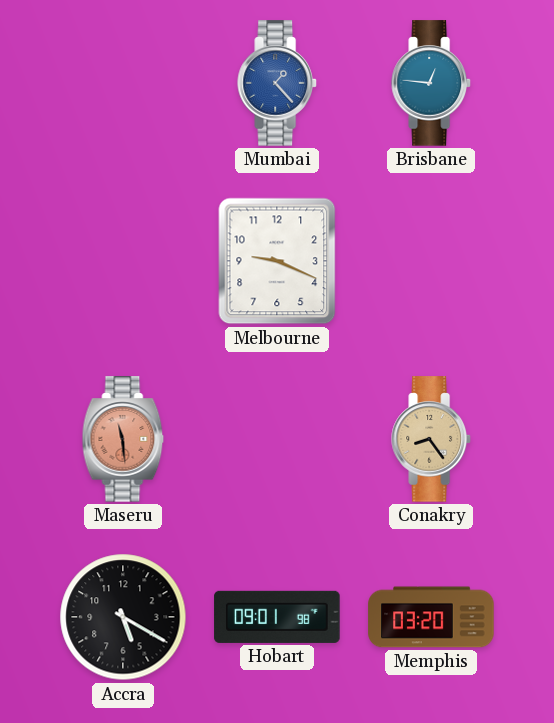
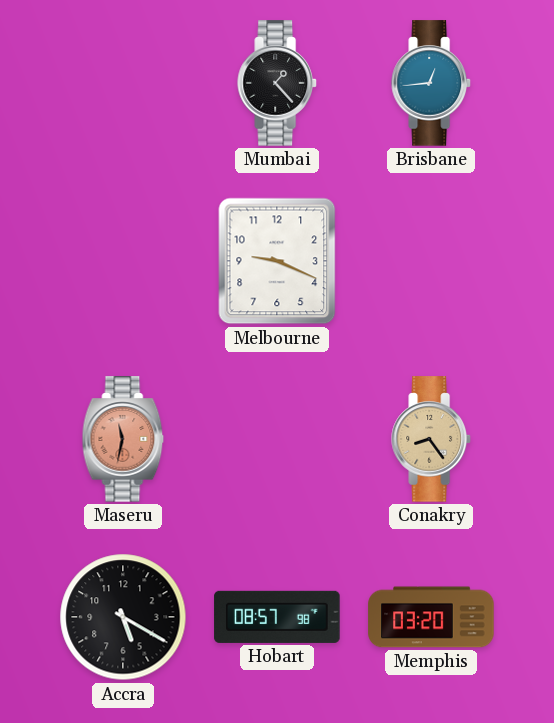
Mumbai dial: blue -> black (277, 83)
Brisbane: 12:46 -> 12:44 (431, 83)
Maseru: 11:29 -> 11:32 (123, 439)
Hobart: 09:01 -> 08:57 (277, 617)
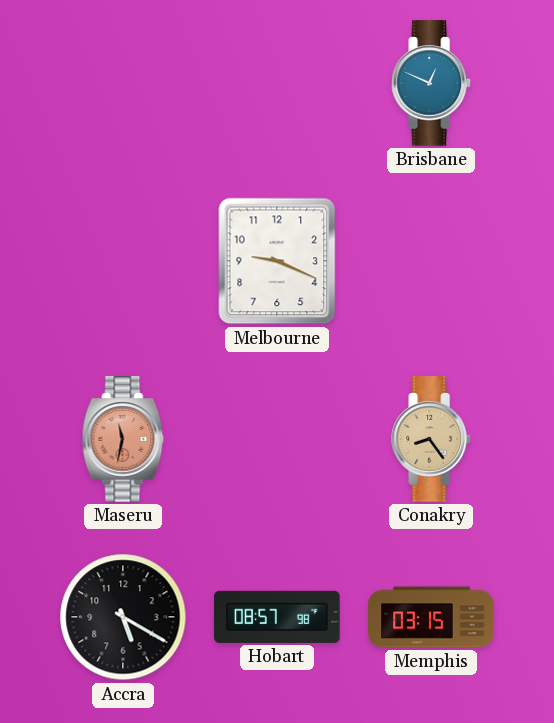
Mumbai: 1:23 -> none (277, 83)
Brisbane: 12:44 -> 12:49 (431, 83)
Memphis: 03:20 -> 03:15 (431, 617)
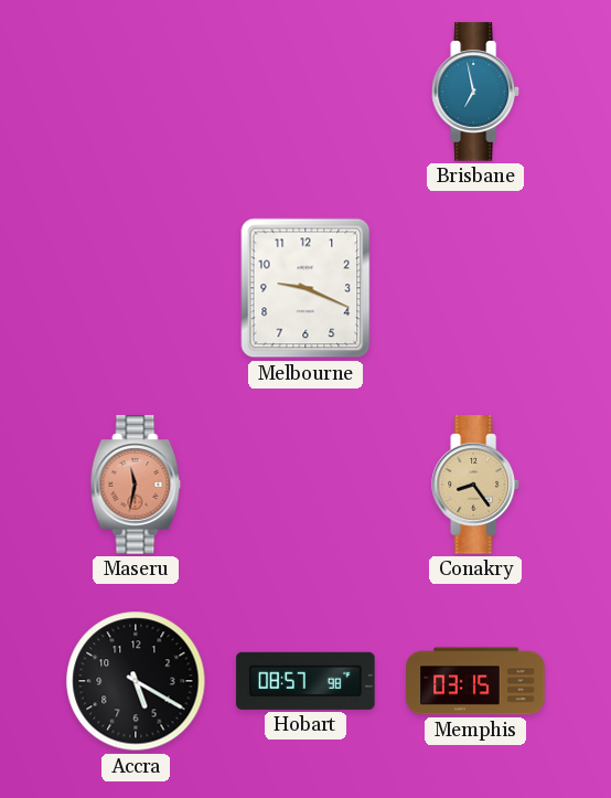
Brisbane: 12:49 -> 6:58 (475, 92)
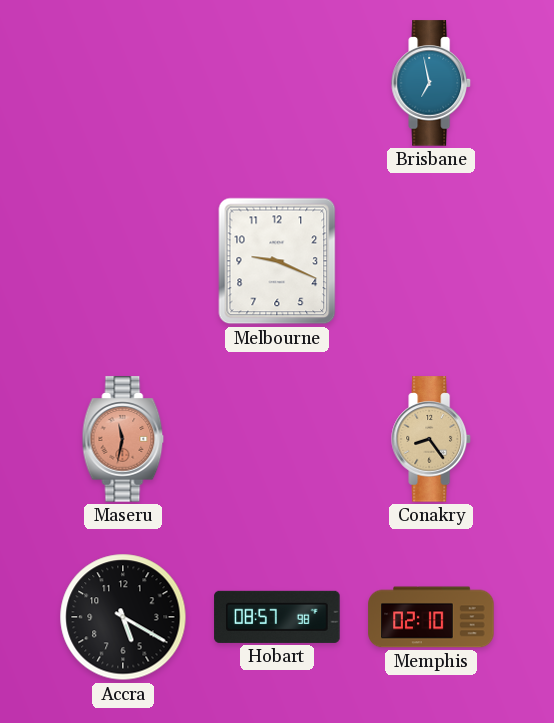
Memphis: 03:15 -> 02:10 (431, 617)
